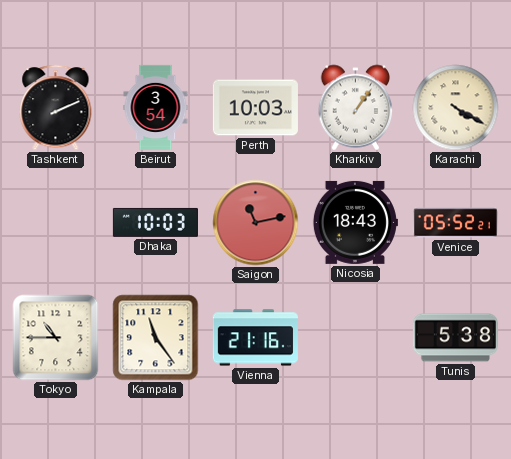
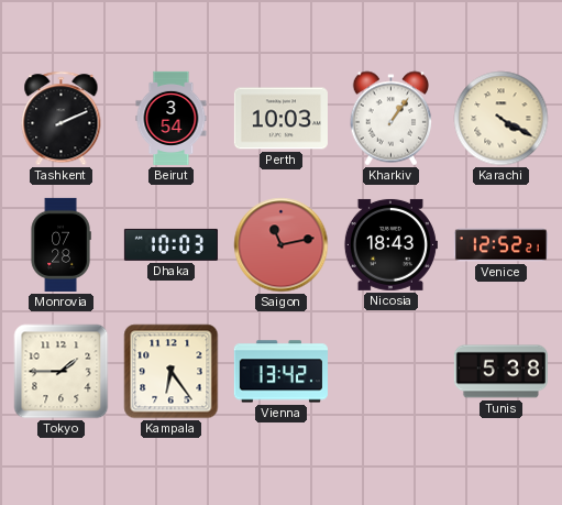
Monrovia: none -> 07:28 (60, 244)
Venice: 05:52 -> 12:52 (500, 245)
Tokyo: 10:45 -> 1:45 (62, 372)
Kampala: 11:24 -> 6:24 (172, 372)
Vienna: 21:16 -> 13:42 (280, 372)
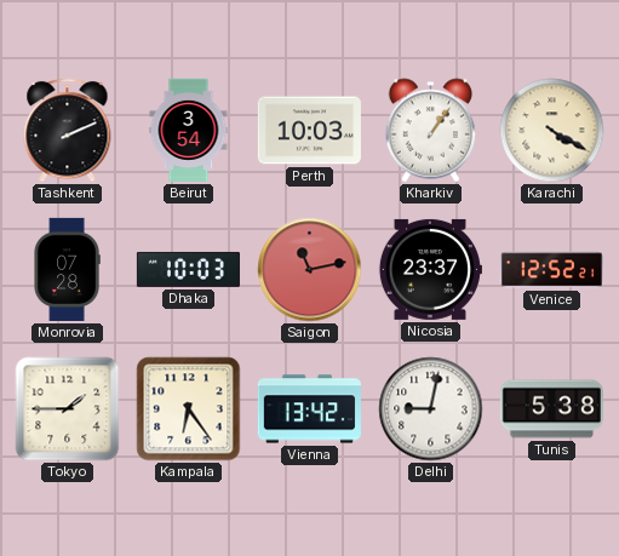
Nicosia: 18:43 -> 23:37 (430, 269)
Delhi: none -> 9:02 (431, 409)
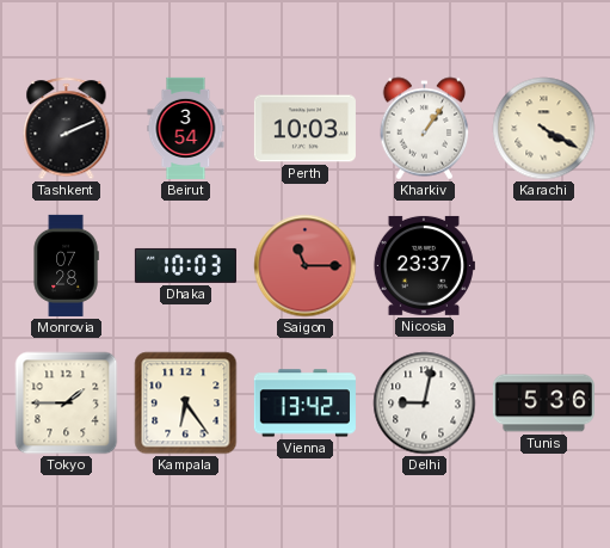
Saigon: 11:13 -> 11:15 (306, 266)
Venice: 12:52 -> none (551, 270)
Tunis: 5:38 -> 5:36 (543, 404)
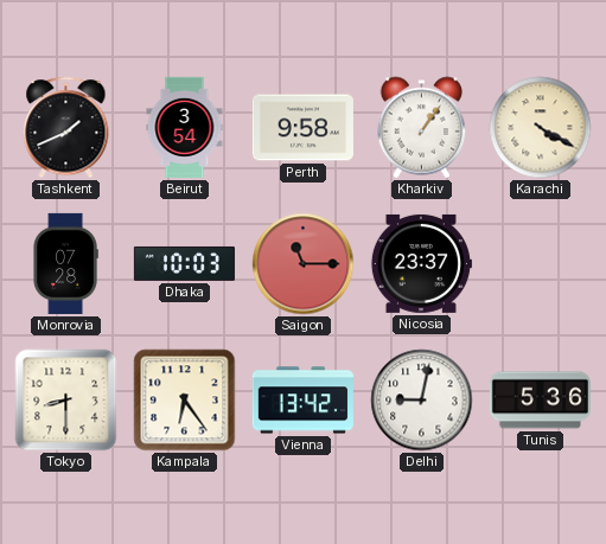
Tashkent: 2:11 -> 1:41 (66, 128)
Perth: 10:03 -> 9:58 (302, 128)
Tokyo: 1:45 -> 8:30 (66, 401)
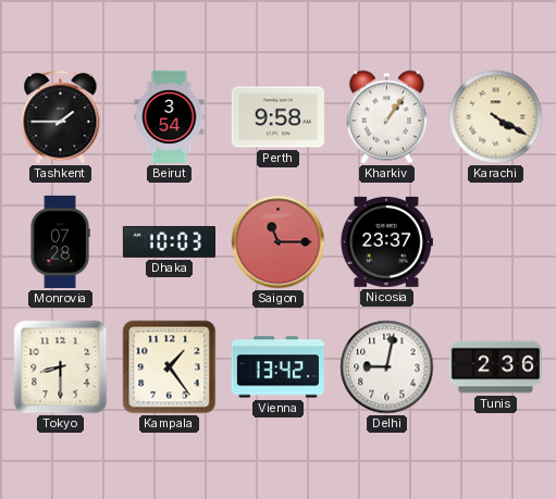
Tashkent: 1:41 -> 1:45 (61, 117)
Kampala: 6:24 -> 1:24 (170, 367)
Tunis: 5:36 -> 2:36 (495, 367)
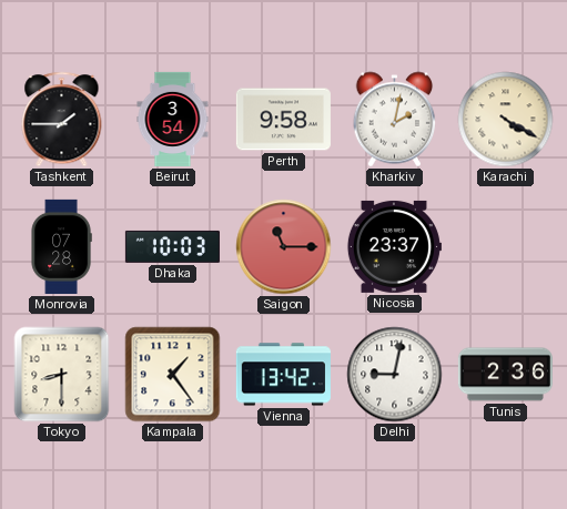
Kharkiv: 1:06 -> 2:02 (395, 120)
